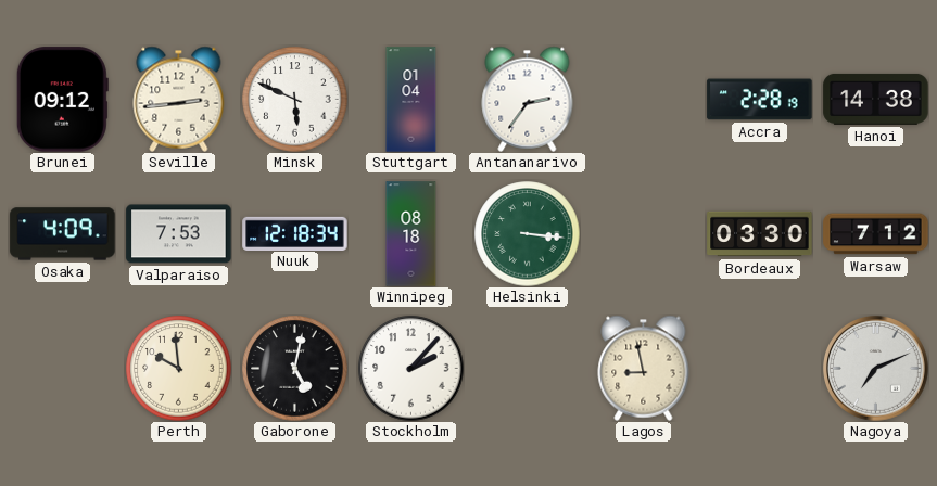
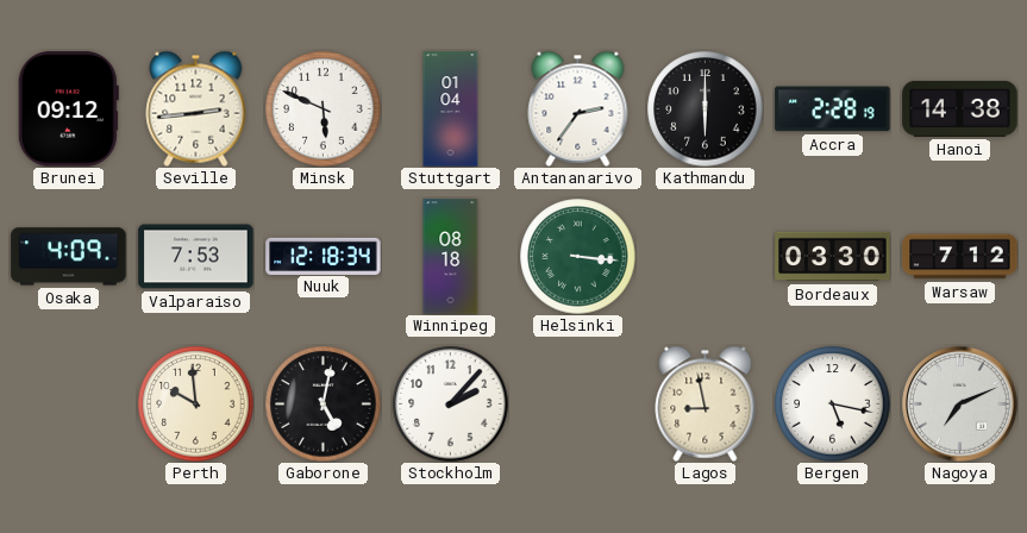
Kathmandu: none -> 6:00 (706, 109)
Bergen: none -> 5:17 (833, 405)
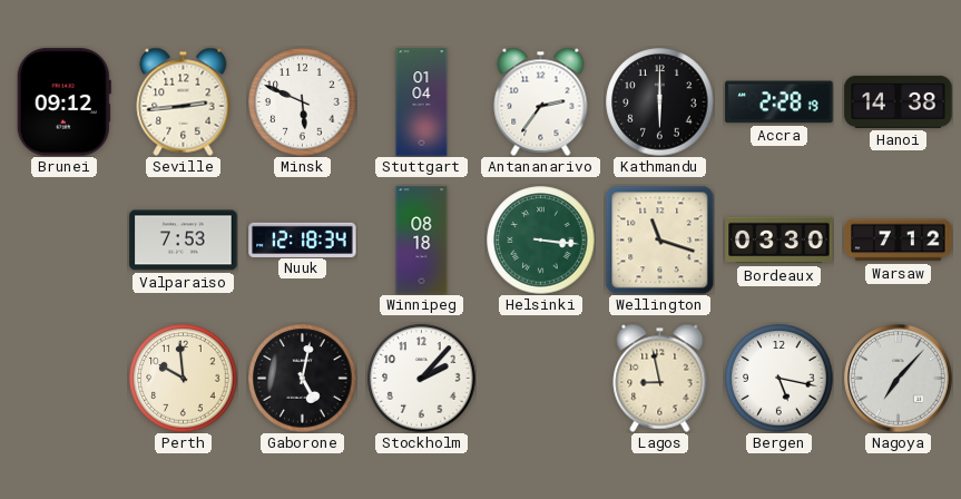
Osaka: 4:09 -> none (69, 257)
Wellington: none -> 11:18 (659, 239)
Nagoya: 7:11 -> 7:07 (899, 379)
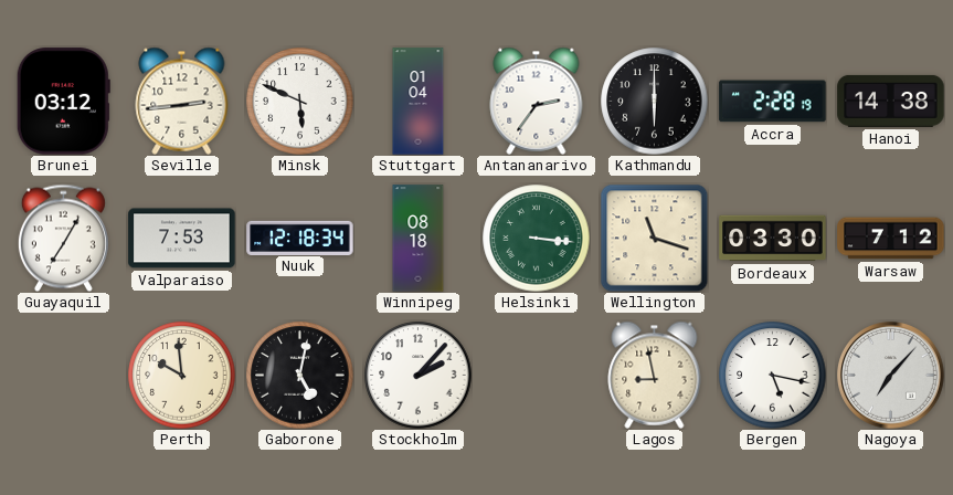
Brunei: 09:12 -> 03:12 (63, 102)
Guayaquil: none -> 7:05 (63, 238)
